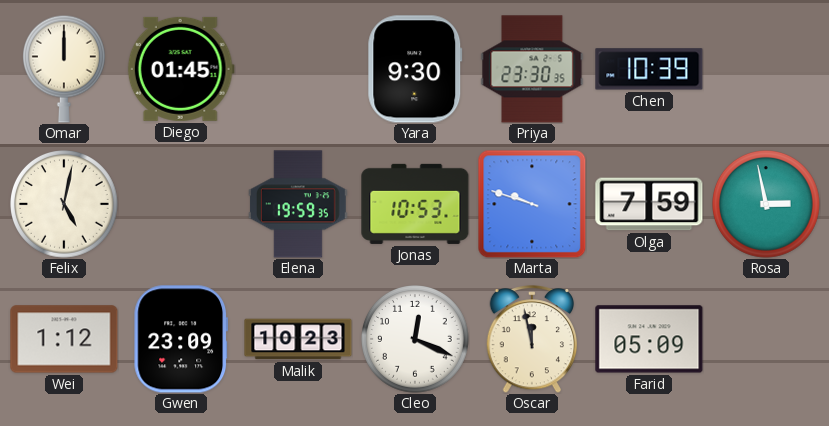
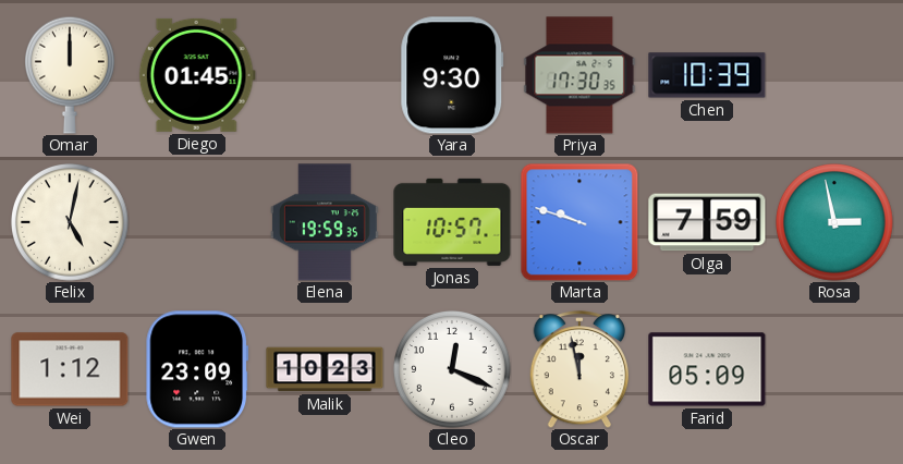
Priya: 23:30 -> 17:30 (579, 75)
Jonas: 10:53 -> 10:57 (452, 222)
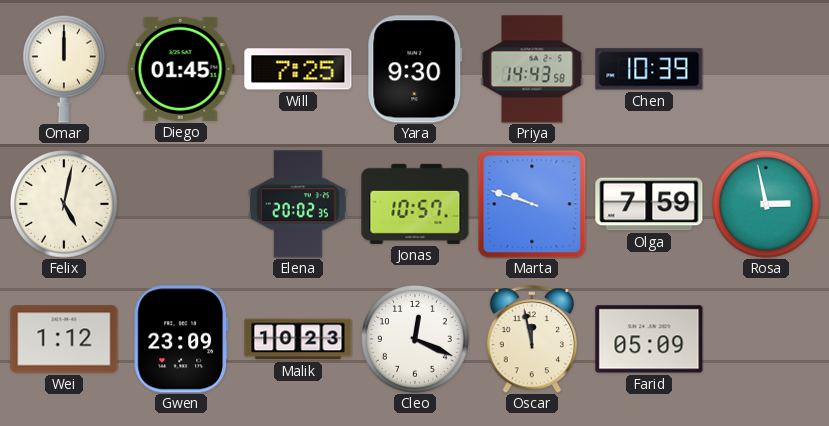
Will: none -> 7:25 (298, 69)
Priya: 17:30 -> 14:43 (532, 69)
Elena: 19:59 -> 20:02 (298, 204)
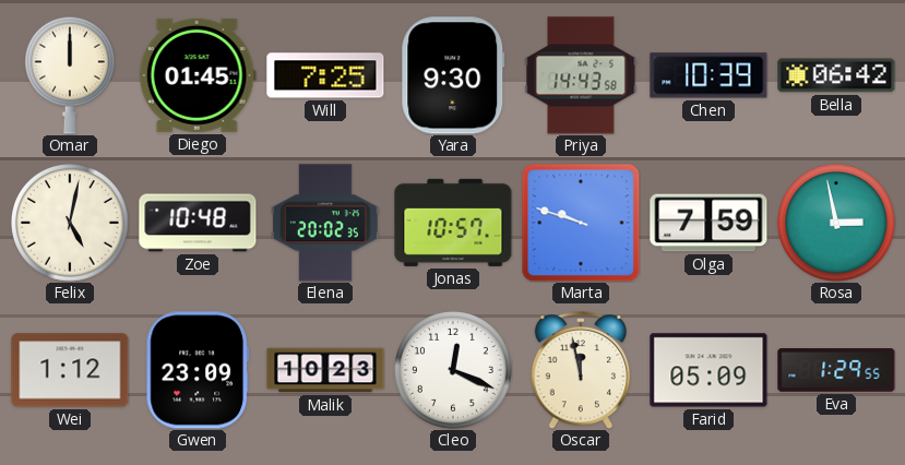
Bella: none -> 06:42 (836, 75)
Zoe: none -> 10:48 (198, 223)
Eva: none -> 1:29 (836, 371)
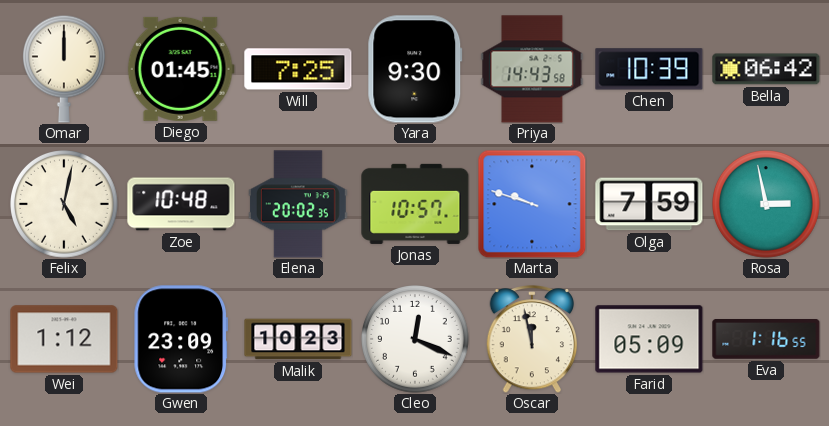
Eva: 1:29 -> 1:16 (766, 340)
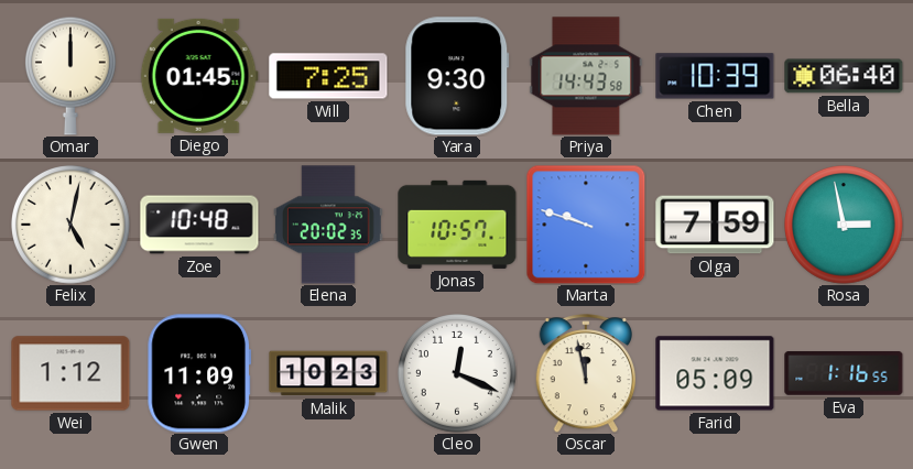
Bella: 06:42 -> 06:40 (844, 76)
Gwen: 23:09 -> 11:09 (199, 373)
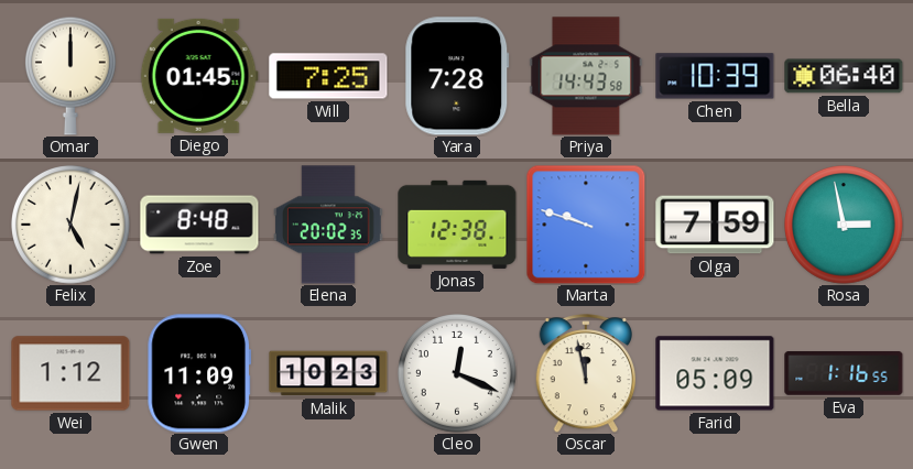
Yara: 9:30 -> 7:28 (457, 76)
Zoe: 10:48 -> 8:48 (199, 225)
Jonas: 10:57 -> 12:38 (457, 225)
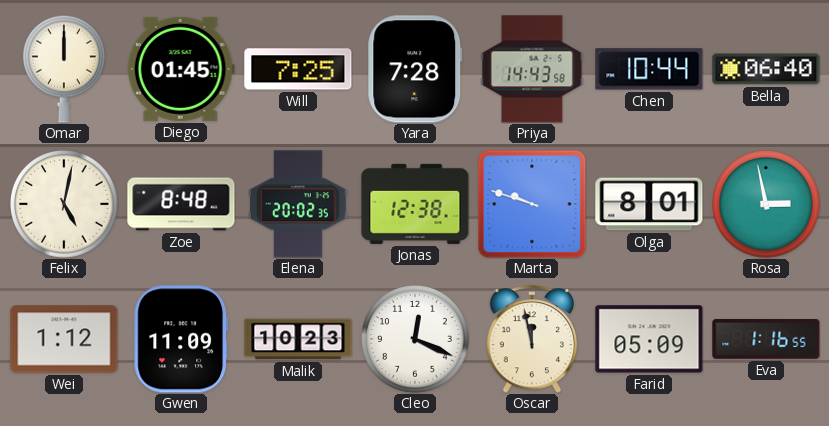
Chen: 10:39 -> 10:44 (649, 69)
Olga: 7:59 -> 8:01 (649, 204)
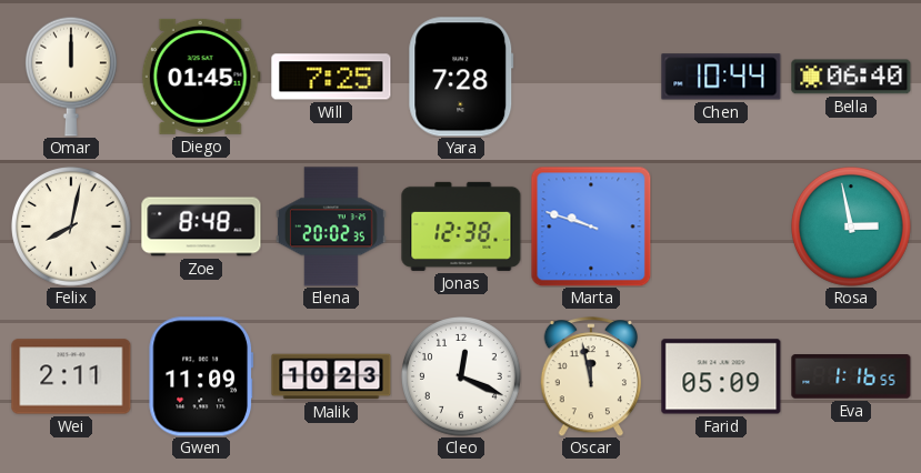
Priya: 14:43 -> none (532, 69)
Felix: 5:02 -> 8:02 (72, 228)
Olga: 8:01 -> none (649, 204)
Wei: 1:12 -> 2:11 (71, 376)
